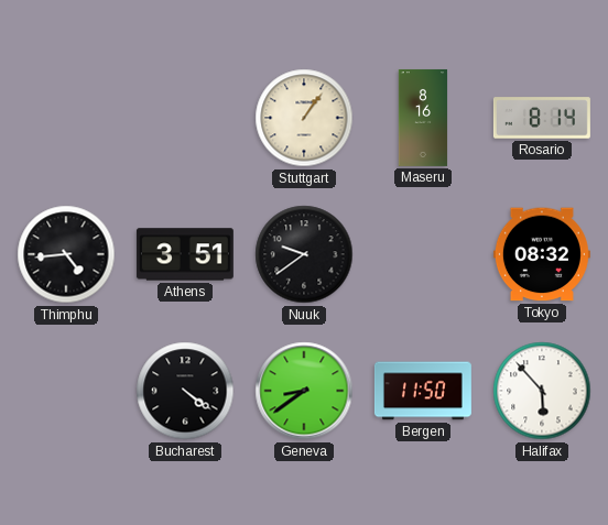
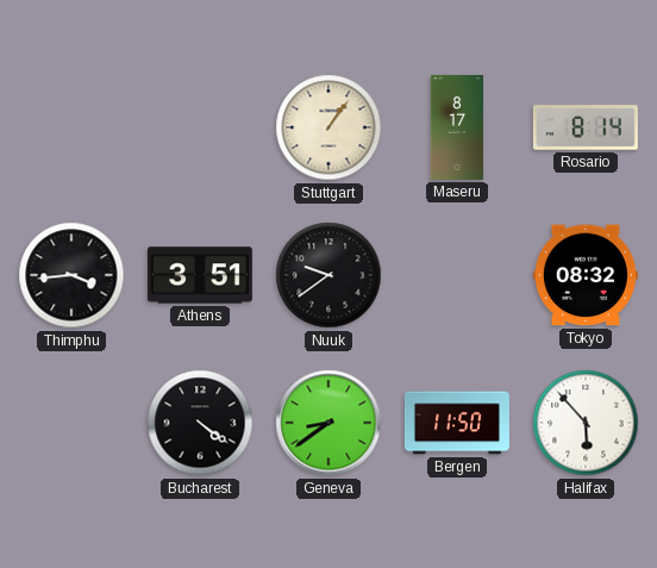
Maseru: 8:16 -> 8:17 (457, 127)
Thimphu: 4:44 -> 3:44 (71, 275)
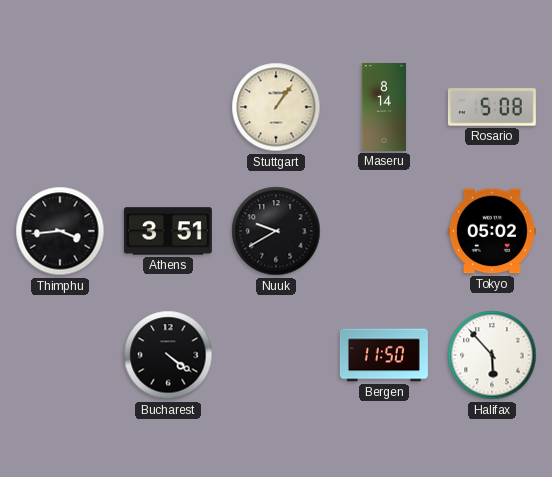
Maseru: 8:17 -> 8:14 (384, 107)
Rosario: 8:14 -> 5:08 (492, 107)
Nuuk: 9:39 -> 9:40 (276, 231)
Tokyo: 08:32 -> 05:02 (492, 231)
Geneva: 8:39 -> none (328, 423)
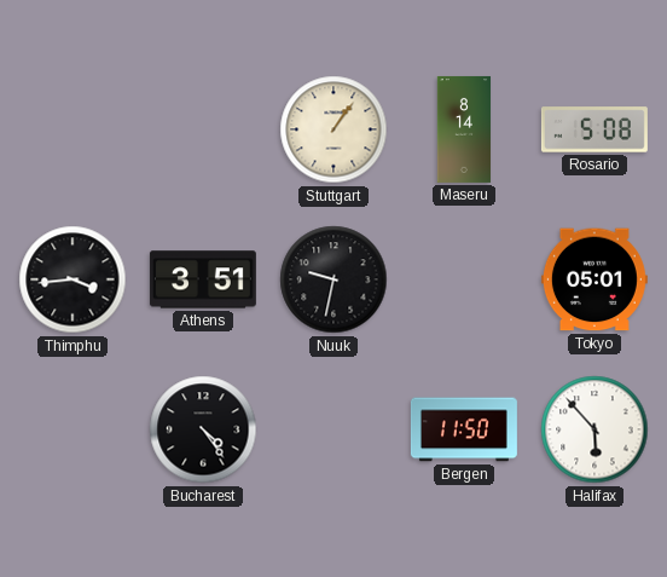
Nuuk: 9:40 -> 9:32 (333, 279)
Tokyo: 05:02 -> 05:01 (594, 279)
Bucharest: 4:21 -> 4:24 (203, 429)
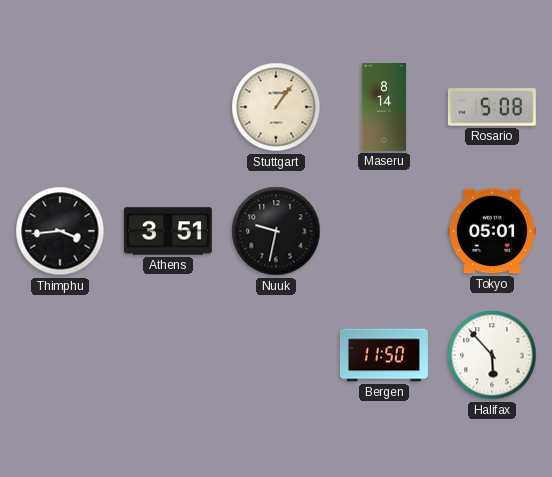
Bucharest: 4:24 -> none (203, 429)
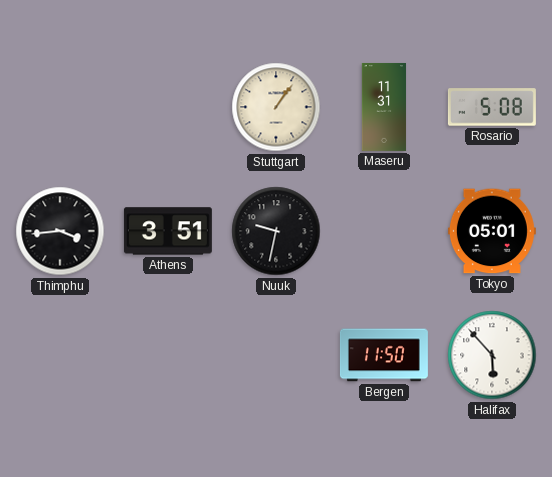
Maseru: 8:14 -> 11:31 (384, 107)
